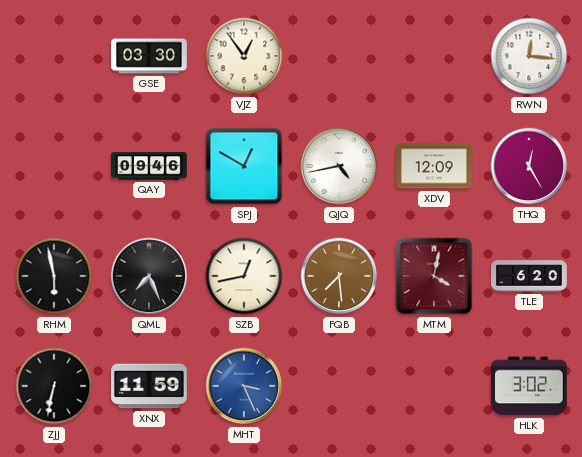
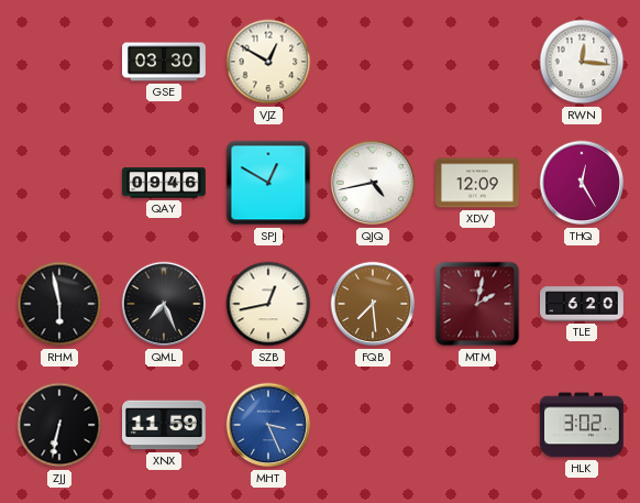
VJZ: 12:54 -> 12:50 (268, 62)
MTM: 4:02 -> 2:02 (477, 304)
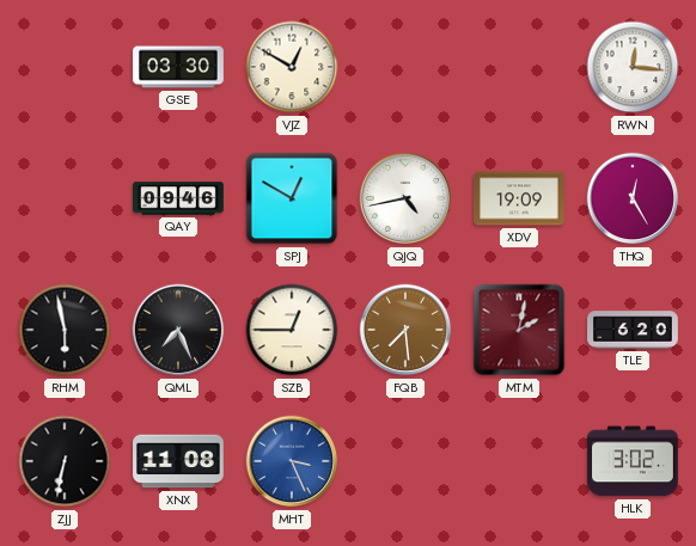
XDV: 12:09 -> 19:09 (520, 198)
SZB: 12:43 -> 12:45 (292, 330)
XNX: 11:59 -> 11:08 (179, 461)
